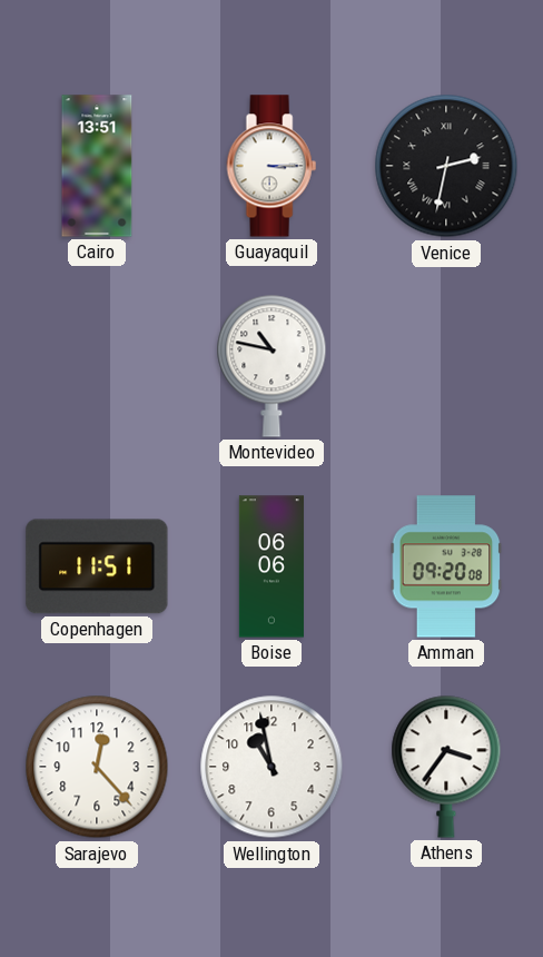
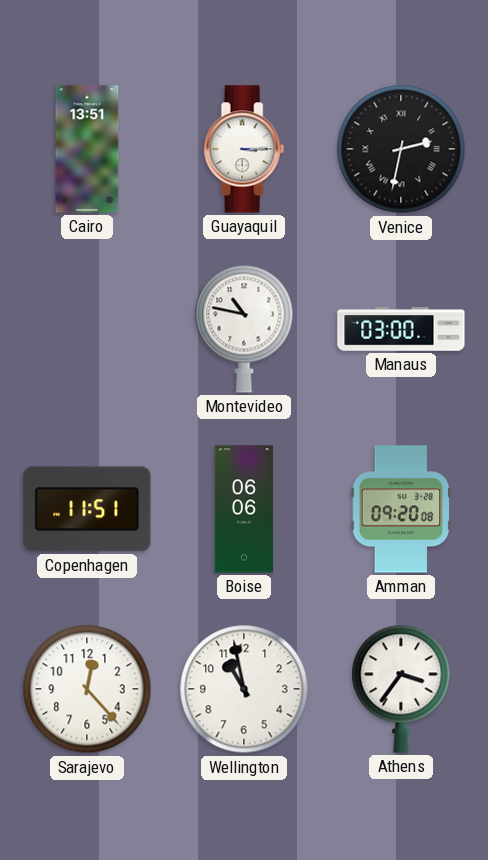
Manaus: none -> 03:00 (401, 329)
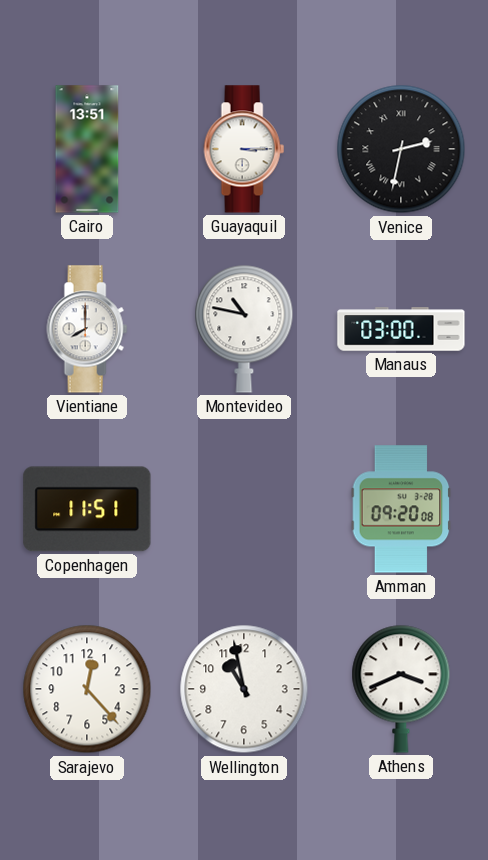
Vientiane: none -> 8:00 (87, 329)
Boise: 06:06 -> none (244, 509)
Athens: 3:36 -> 3:41 (401, 689)
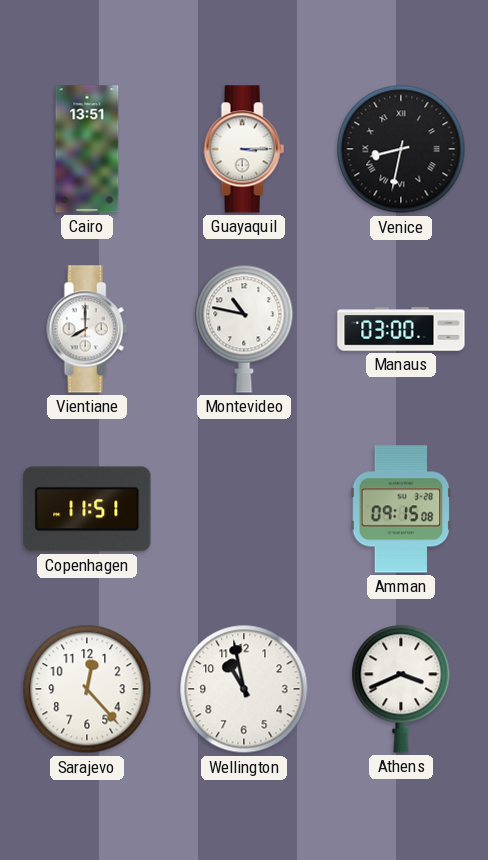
Venice: 2:32 -> 8:32 (401, 149)
Amman: 09:20 -> 09:15 (401, 509)
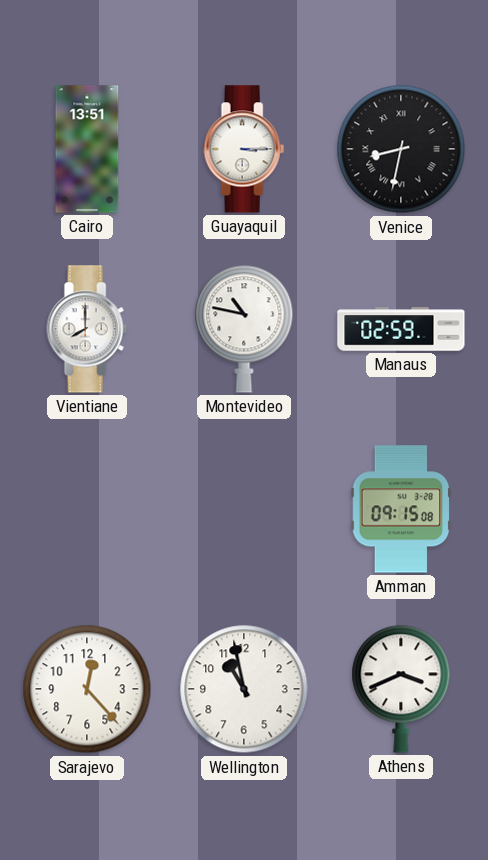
Manaus: 03:00 -> 02:59 (401, 329)
Copenhagen: 11:51 -> none (87, 509)
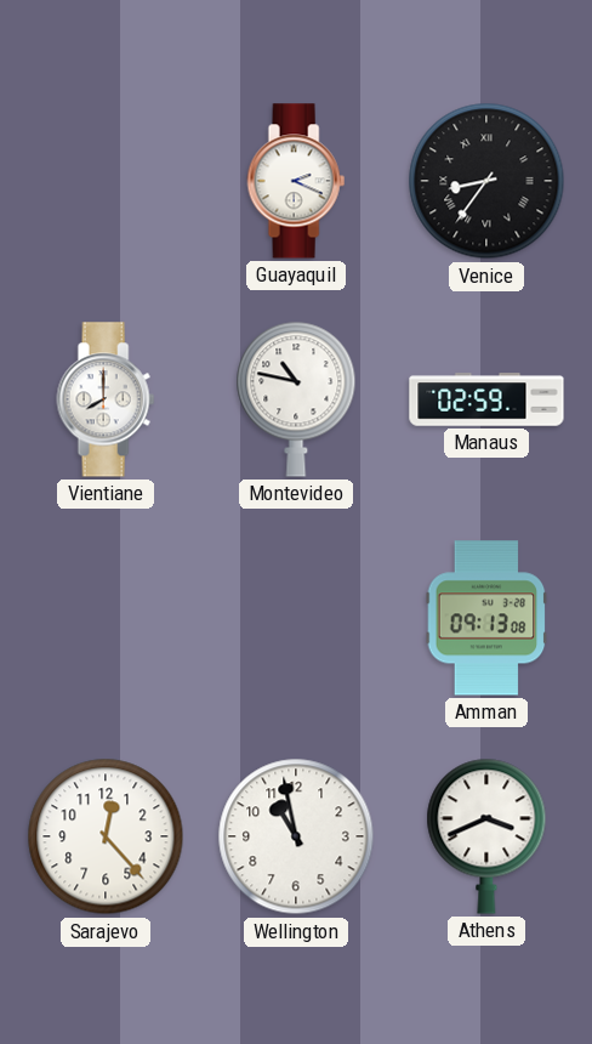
Cairo: 13:51 -> none (87, 149)
Guayaquil: 3:15 -> 2:19 (296, 181)
Venice: 8:32 -> 8:36 (486, 181)
Amman: 09:15 -> 09:13 (486, 618)
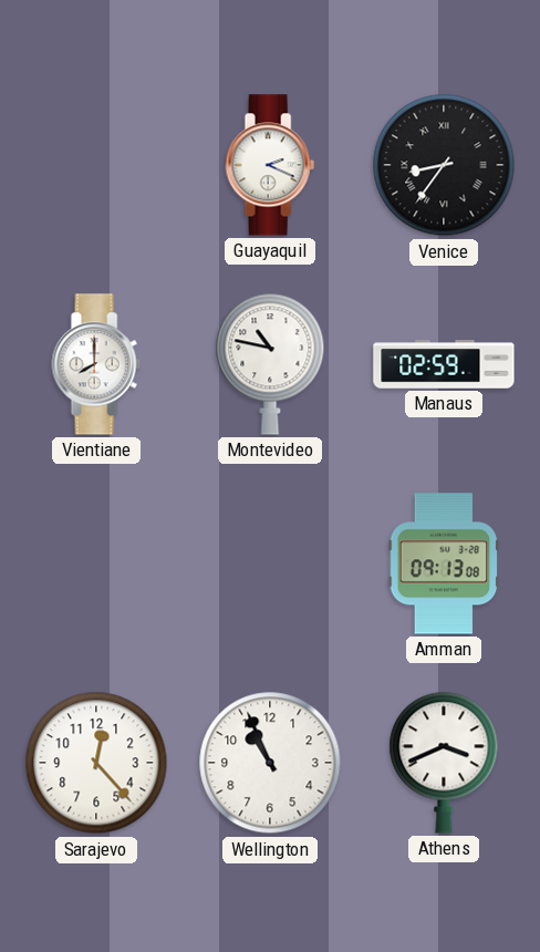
Wellington: 10:58 -> 10:56 (270, 763)
